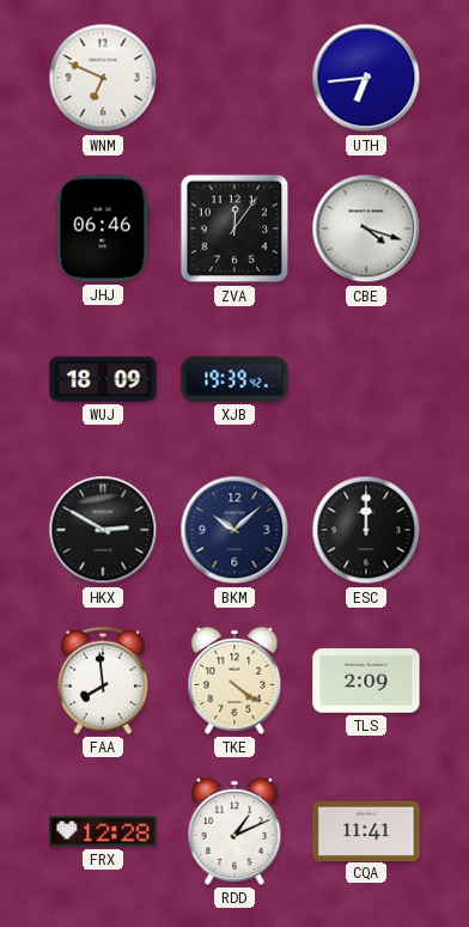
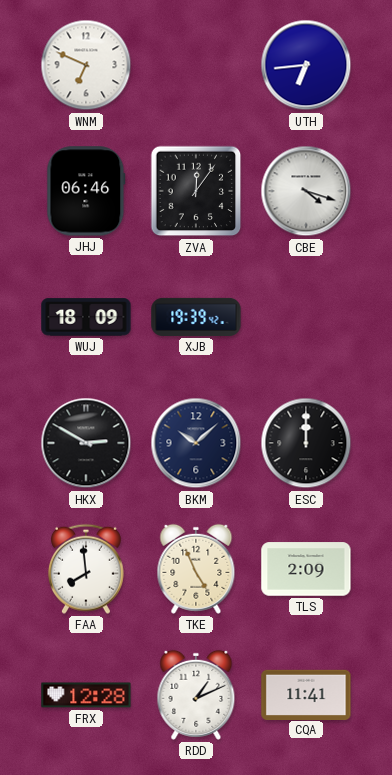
TKE: 4:21 -> 4:56 (196, 569)
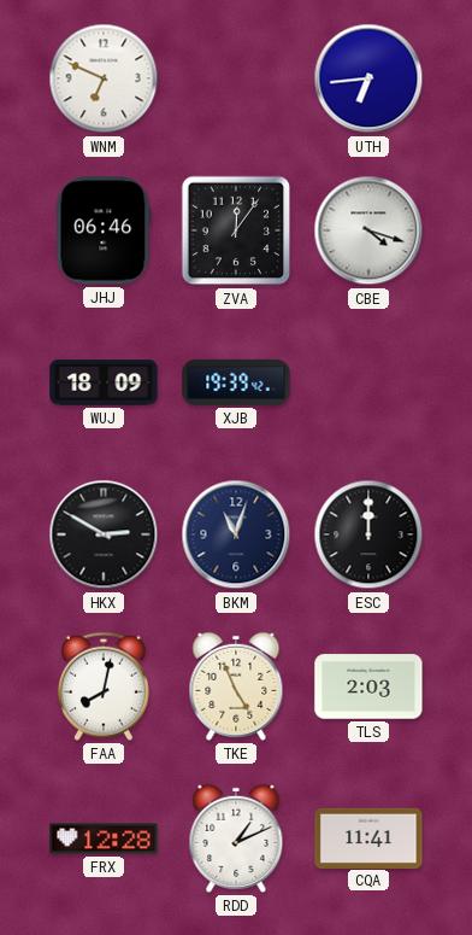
BKM: 10:08 -> 11:03 (236, 534)
FAA: 7:59 -> 8:02 (104, 686)
TLS: 2:09 -> 2:03 (368, 686)
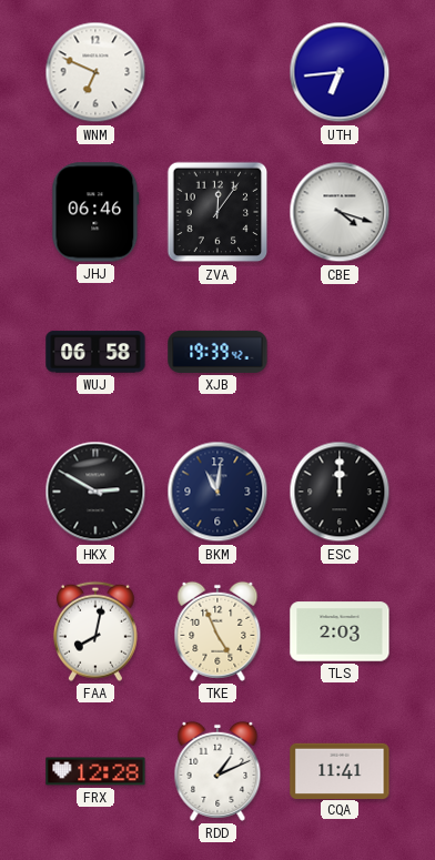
WUJ: 18:09 -> 06:58 (95, 352)
BKM: 11:03 -> 11:01 (217, 492)
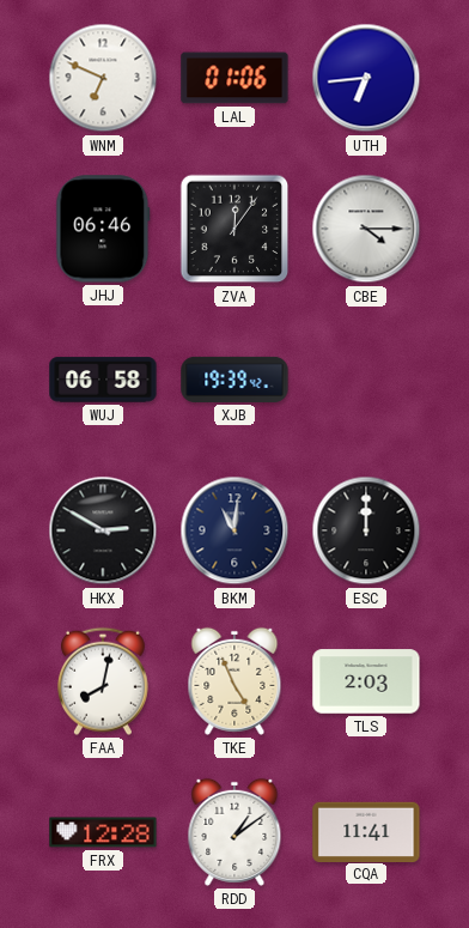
LAL: none -> 01:06 (234, 78)
CBE: 4:18 -> 4:15 (366, 229)
RDD: 1:11 -> 1:09 (234, 832)
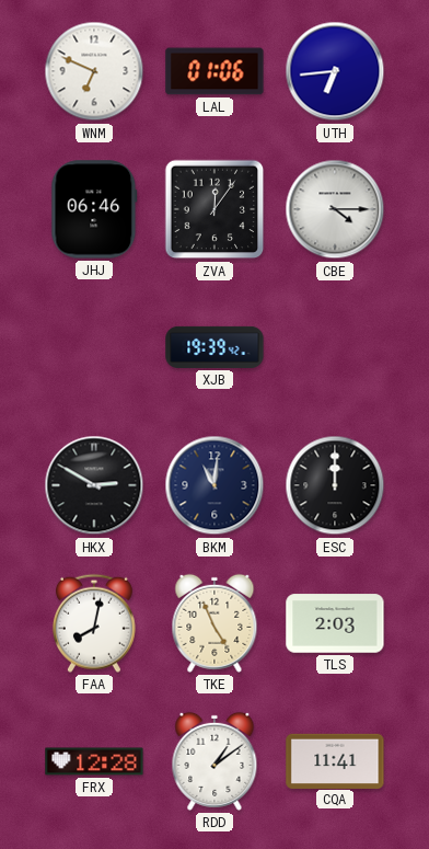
WUJ: 06:58 -> none (103, 380)
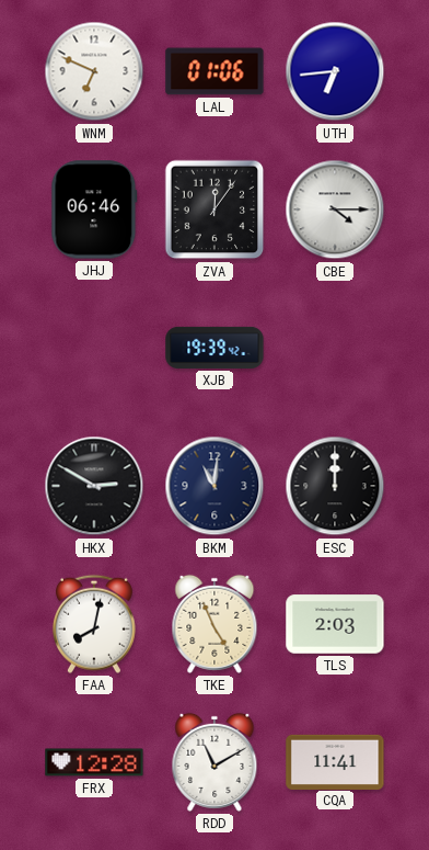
RDD: 1:09 -> 11:10 (215, 762)
